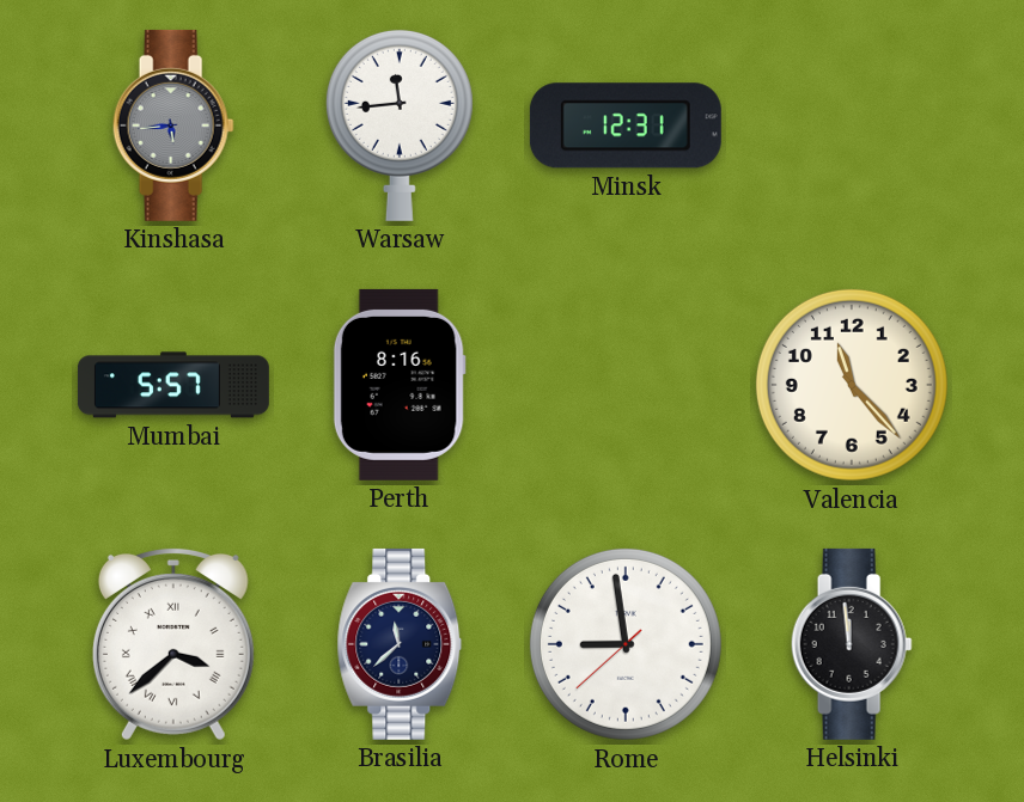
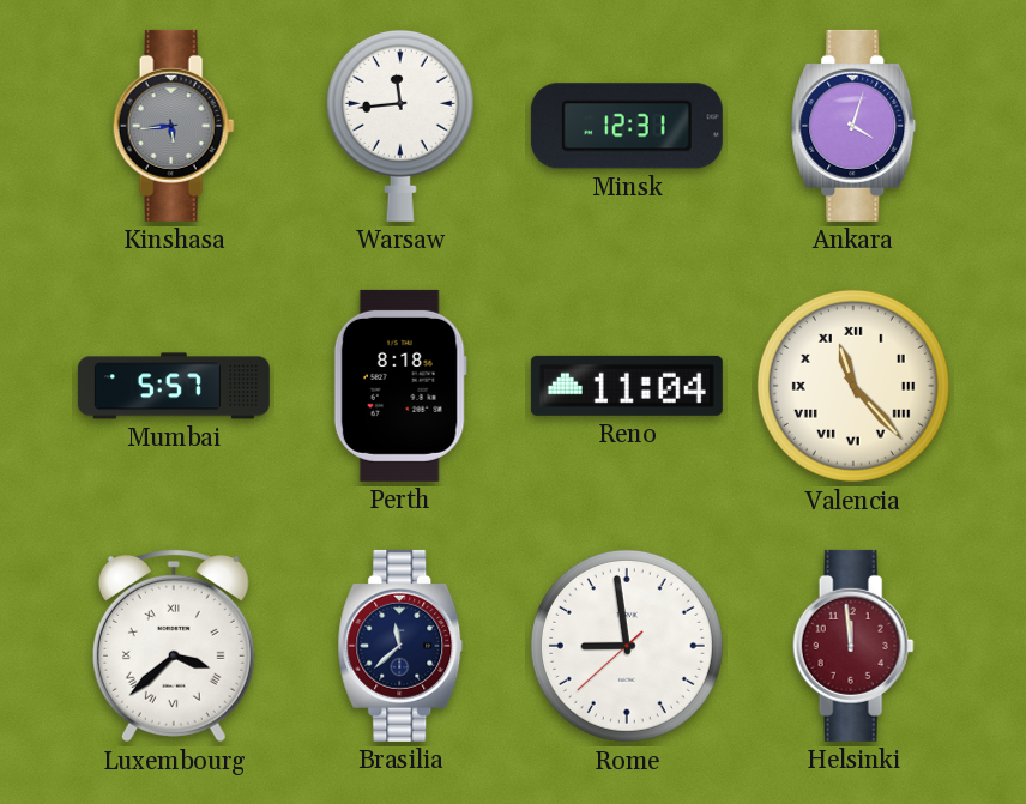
Ankara: none -> 4:03 (853, 126)
Perth: 8:16 -> 8:18 (400, 386)
Reno: none -> 11:04 (627, 386)
Valencia numerals: Arabic -> Roman (853, 386)
Helsinki dial: black -> burgundy (853, 646)
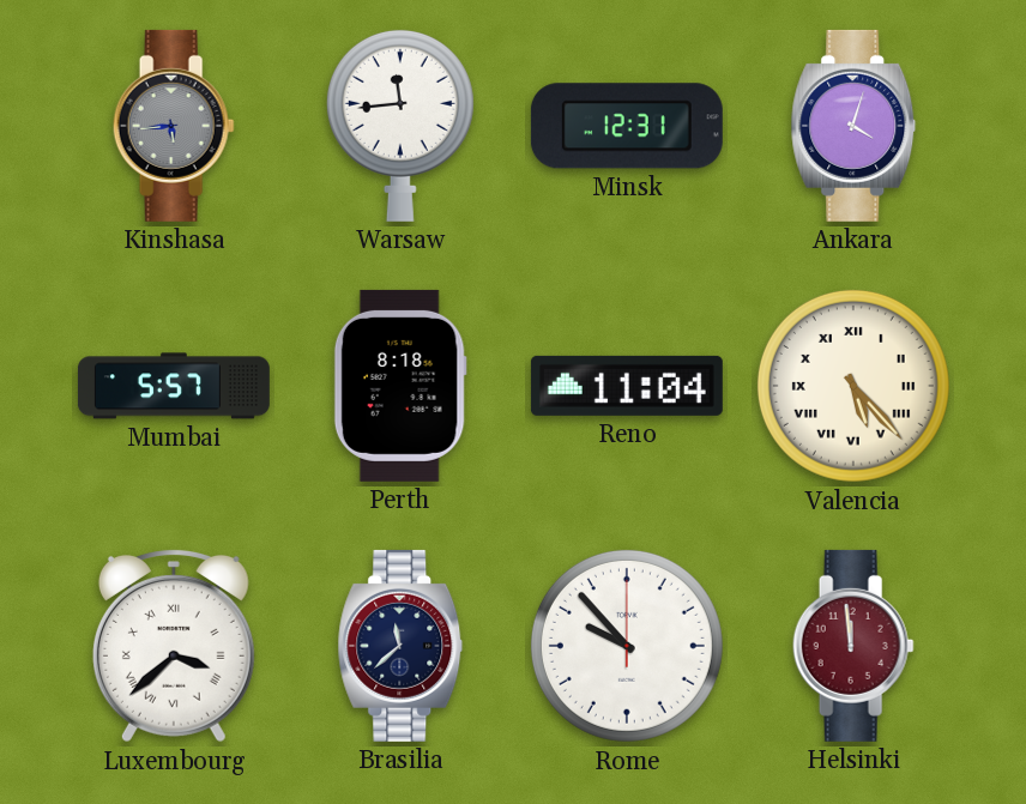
Valencia: 11:23 -> 5:23 (853, 386)
Rome: 8:58 -> 9:53 (627, 646)
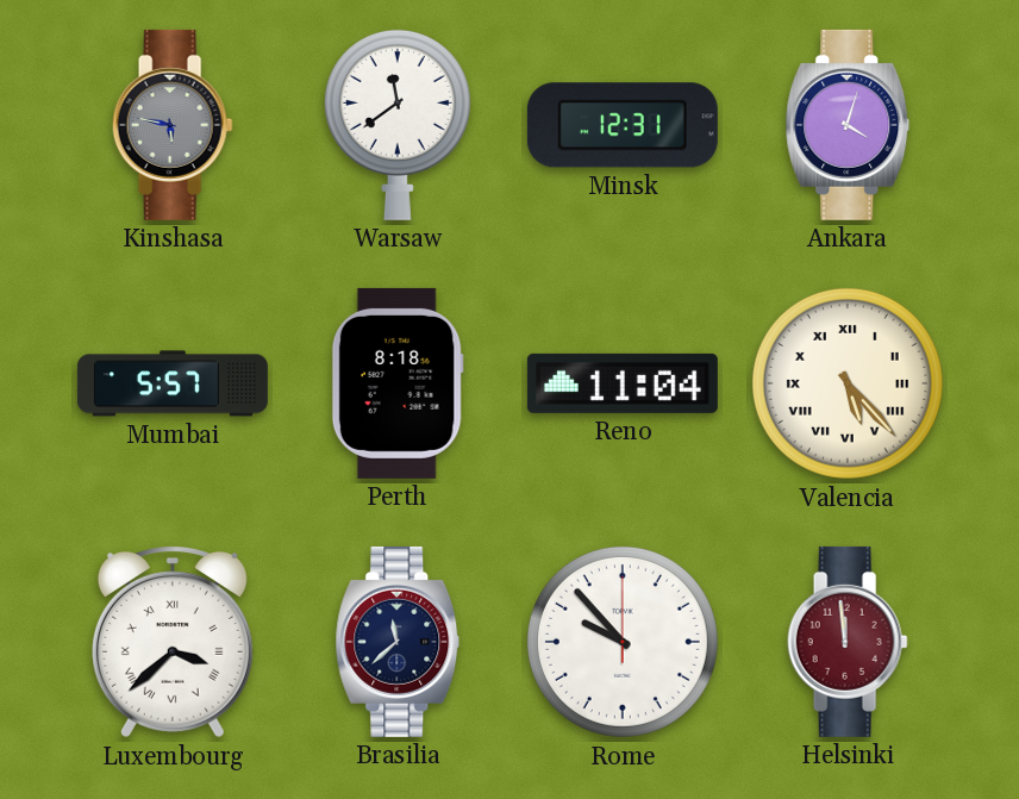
Kinshasa: 5:44 -> 5:47 (173, 125)
Warsaw: 11:44 -> 11:39 (398, 124)
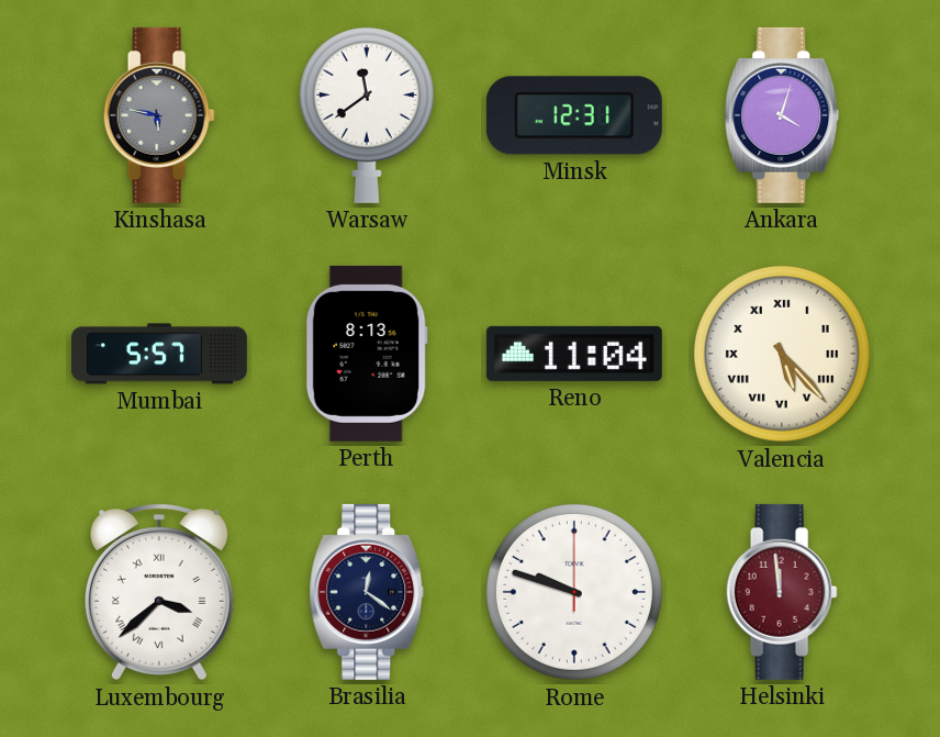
Perth: 8:18 -> 8:13 (367, 354)
Brasilia: 11:38 -> 12:21 (367, 592)
Rome: 9:53 -> 9:48 (574, 592)
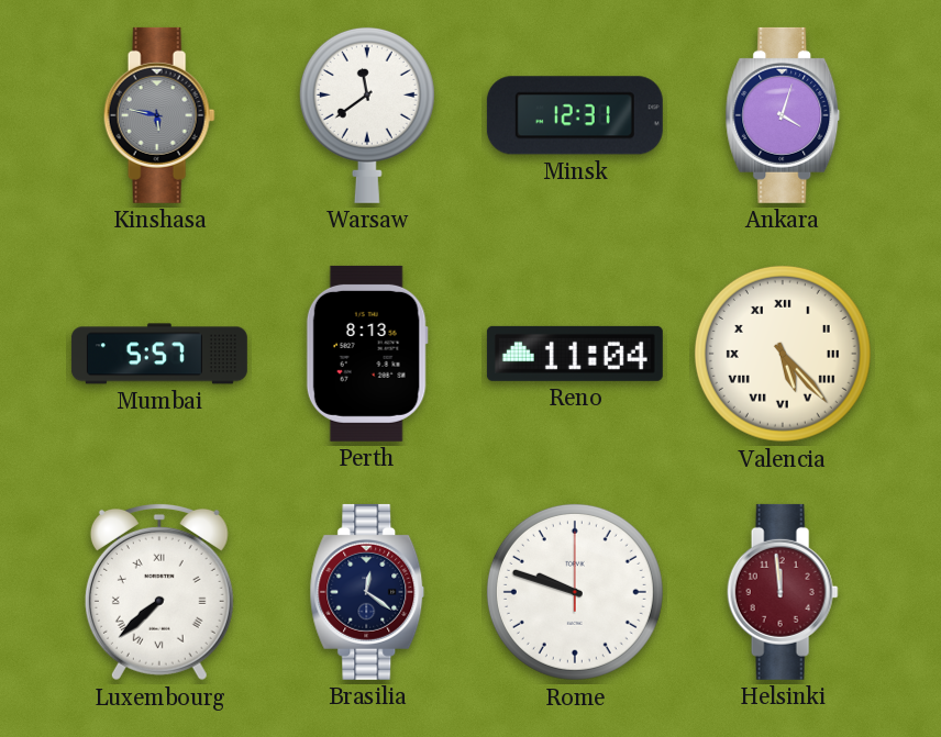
Luxembourg: 3:38 -> 7:38 (159, 592)
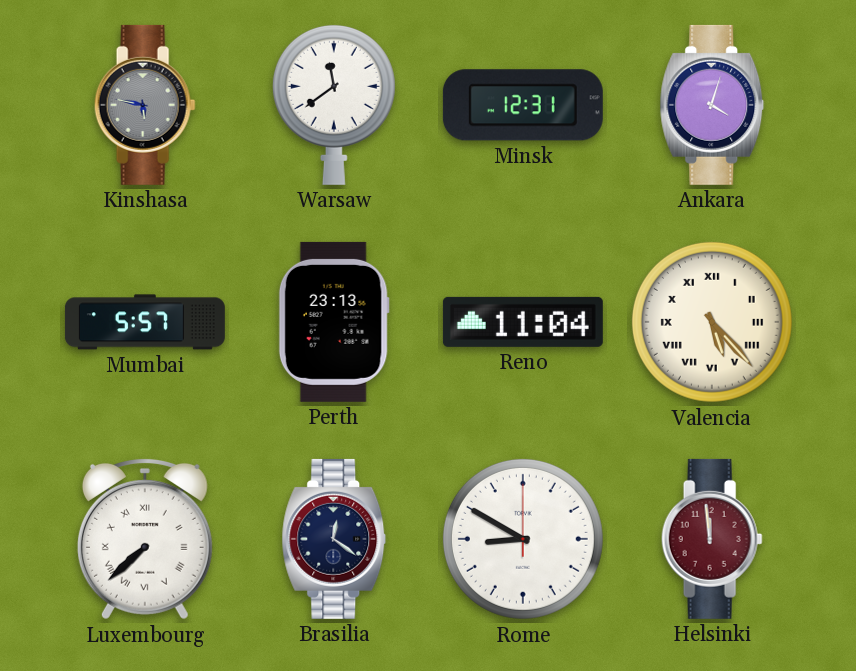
Perth: 8:13 -> 23:13 (334, 322)
Rome: 9:48 -> 8:50 (523, 539)
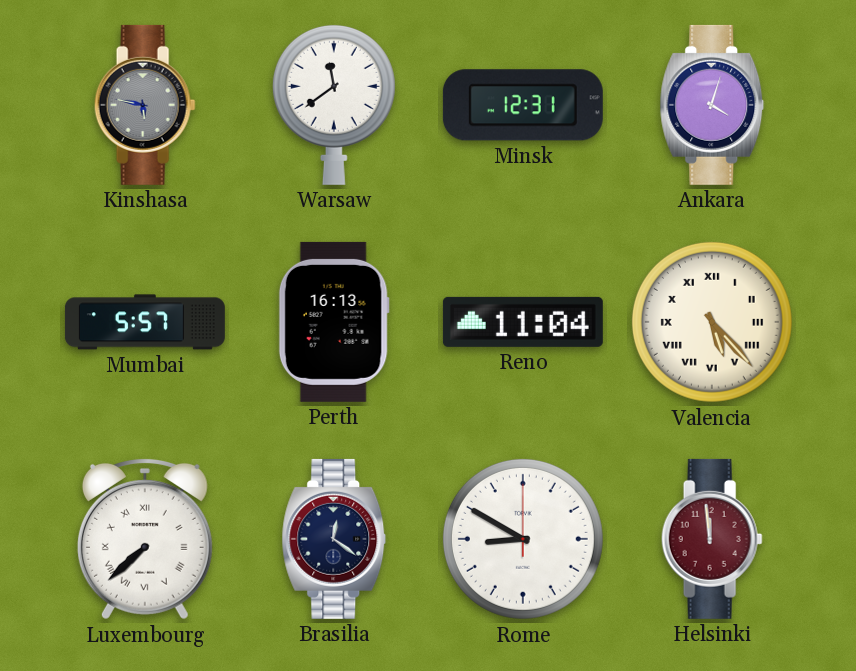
Perth: 23:13 -> 16:13 (334, 322)
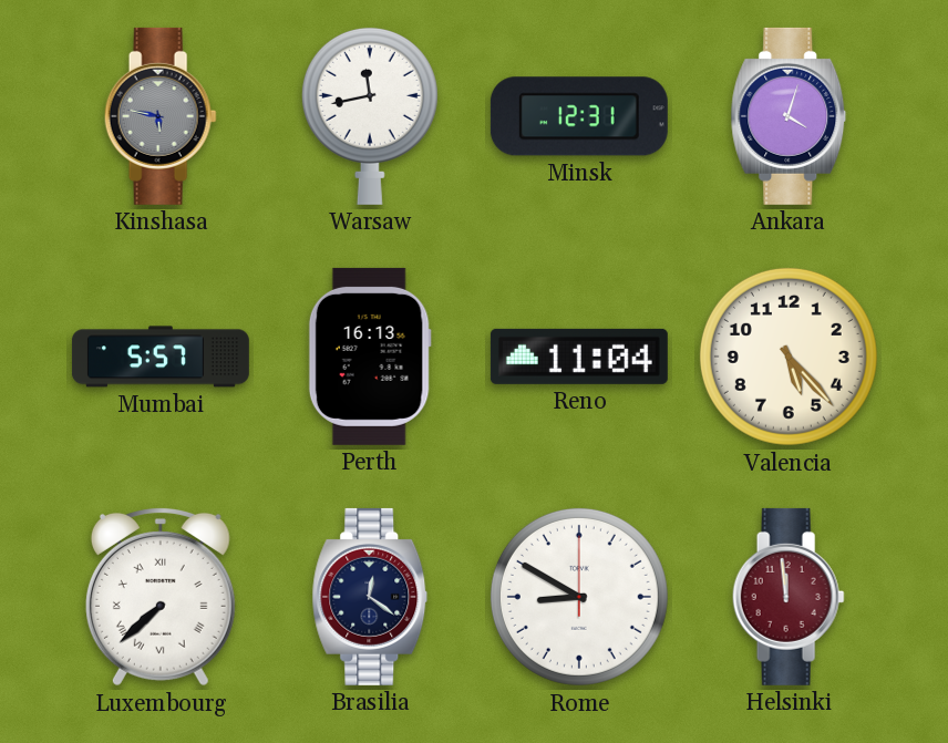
Warsaw: 11:39 -> 11:43 (370, 115)
Valencia numerals: Roman -> Arabic (789, 357)
